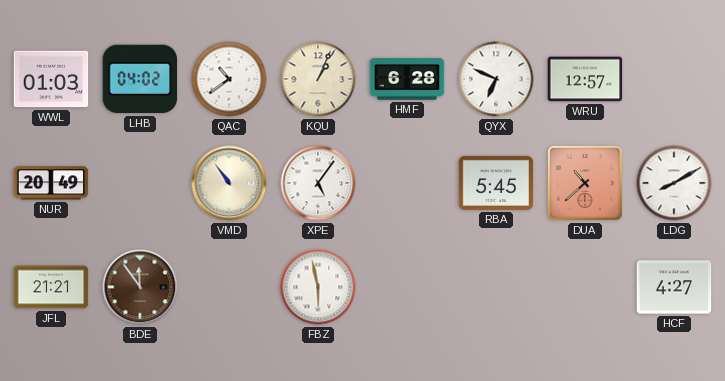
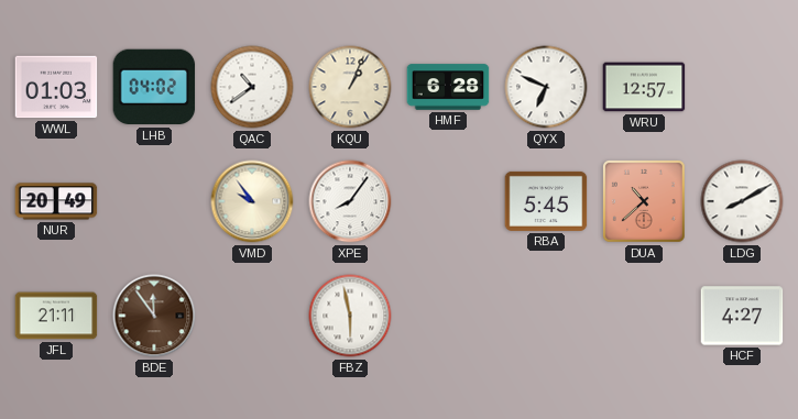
VMD: 10:54 -> 9:54 (252, 201)
XPE: 5:06 -> 8:06 (350, 201)
JFL: 21:21 -> 21:11 (56, 316)
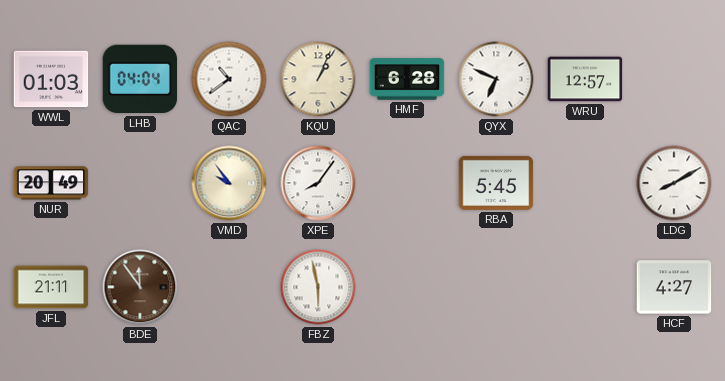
LHB: 04:02 -> 04:04 (140, 79)
DUA: 10:38 -> none (644, 201)
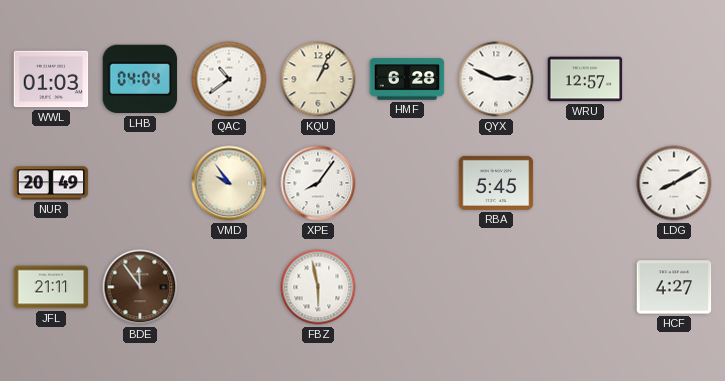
QYX: 6:49 -> 2:49 (496, 79)
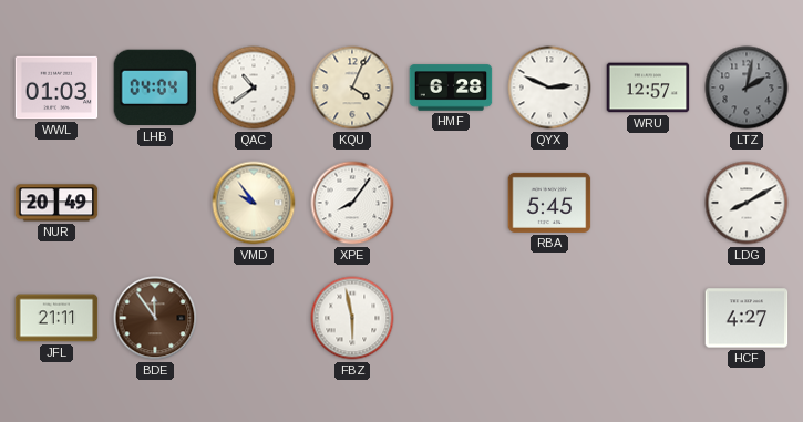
KQU: 1:04 -> 4:04 (352, 88)
LTZ: none -> 2:02 (747, 88)
